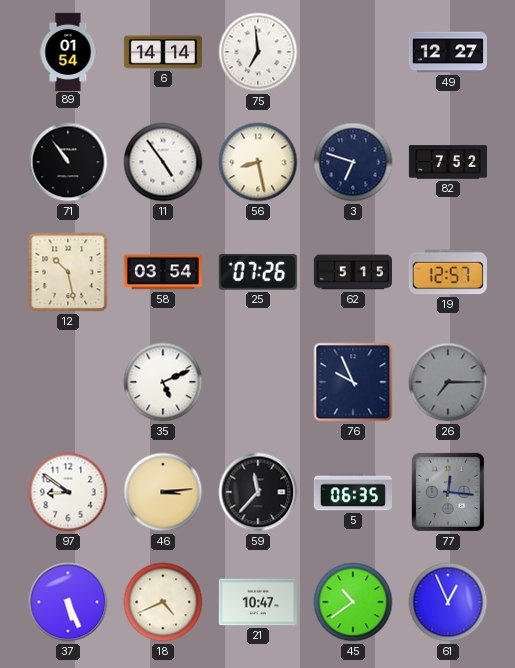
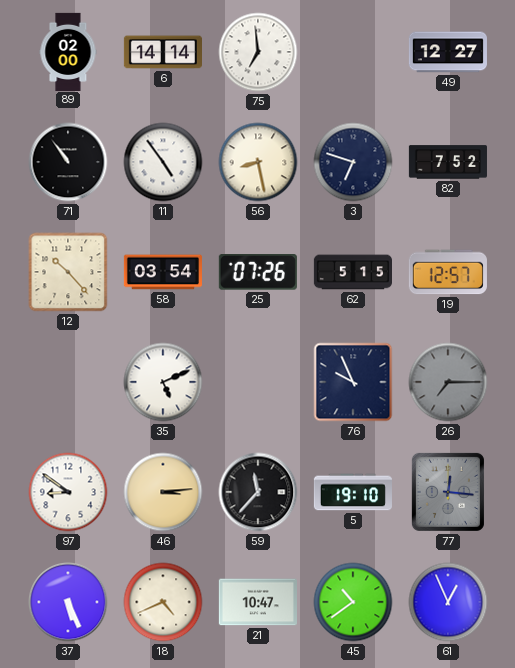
89: 01:54 -> 02:00 (68, 51)
12: 10:28 -> 10:23 (68, 272)
5: 06:35 -> 19:10 (352, 492)
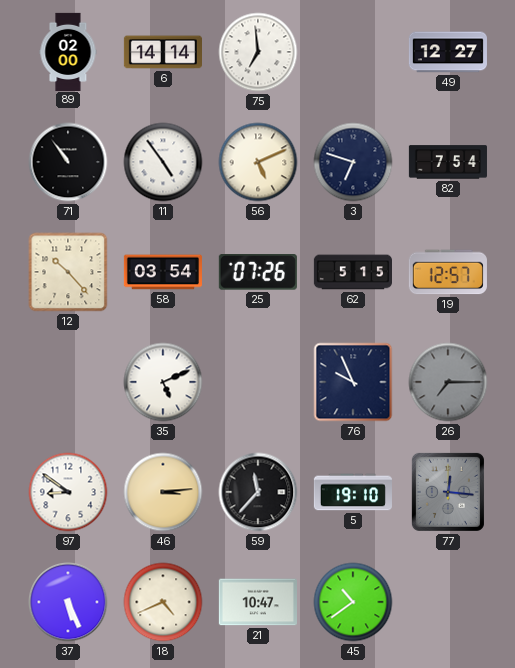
56: 8:28 -> 5:11 (258, 162)
82: 7:52 -> 7:54 (448, 162)
61: 12:56 -> none (448, 602)
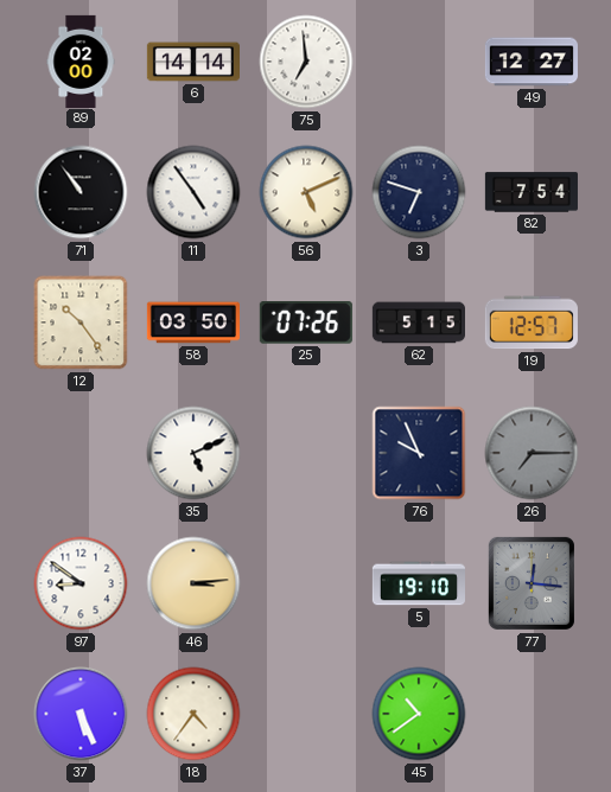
12: 10:23 -> 10:24 (81, 322)
58: 03:54 -> 03:50 (193, 322)
59: 11:37 -> none (258, 492)
18: 4:41 -> 4:36 (193, 714)
21: 10:47 -> none (258, 602)
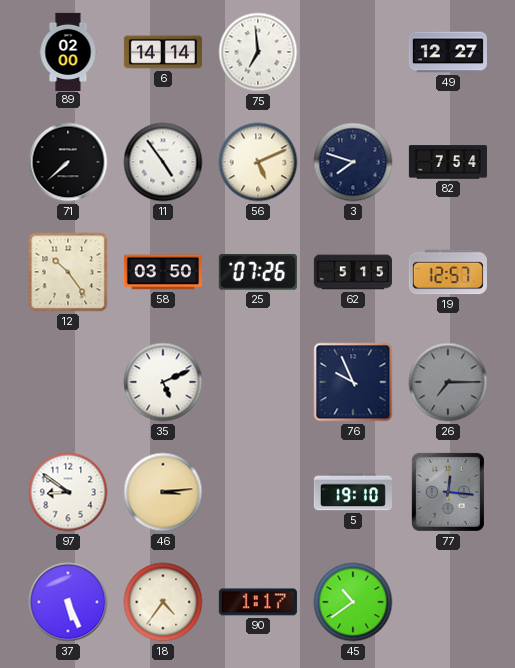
71: 10:54 -> 7:38 (68, 162)
3: 6:48 -> 7:48 (353, 162)
90: none -> 1:17 (258, 602)
